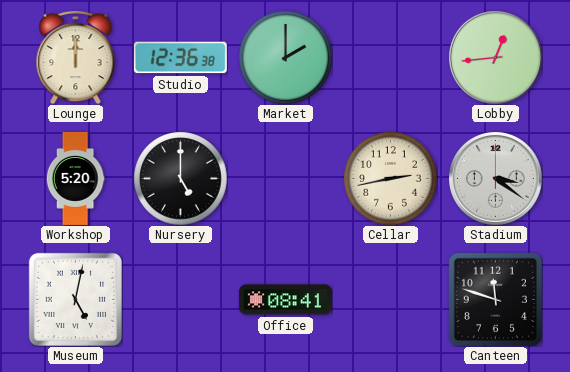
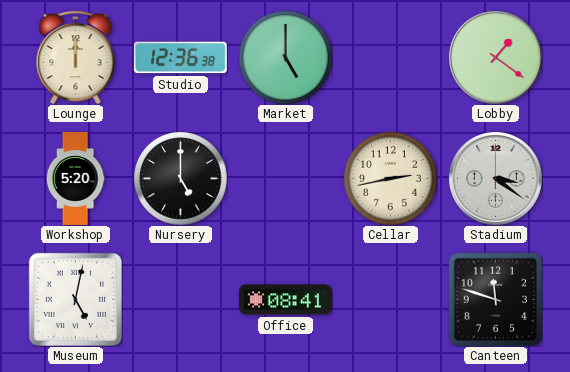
Market: 2:00 -> 5:00 (285, 57)
Lobby: 12:44 -> 1:21 (496, 58)
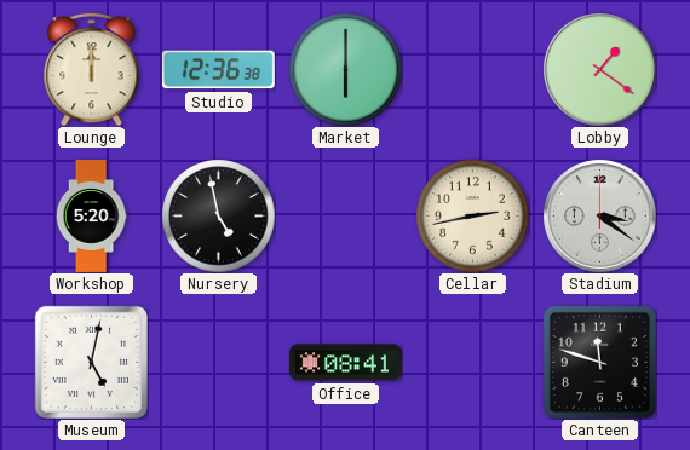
Market: 5:00 -> 6:00 (345, 69)
Nursery: 5:00 -> 4:58 (218, 215)
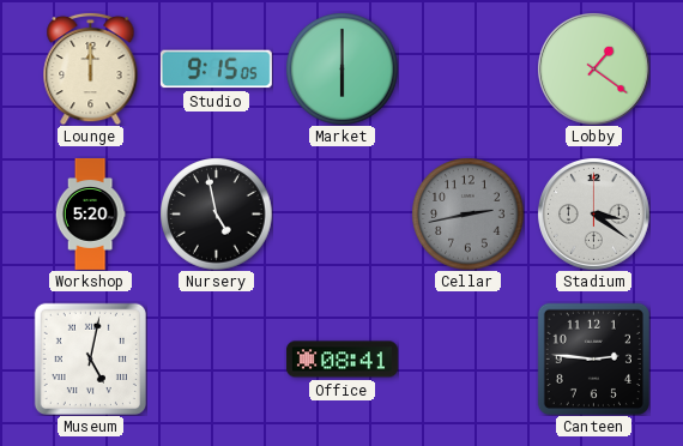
Studio: 12:36 -> 9:15 (216, 70)
Cellar dial: cream -> grey (467, 213)
Canteen: 11:48 -> 2:46 (593, 358)
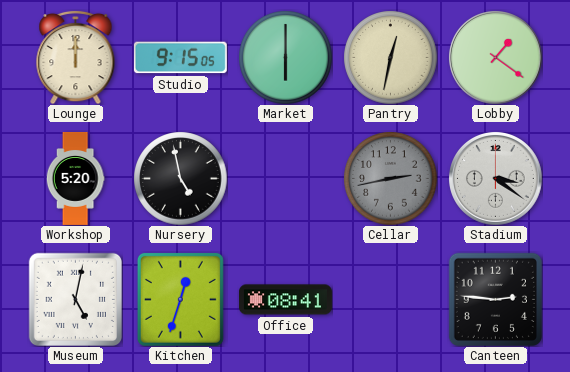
Pantry: none -> 12:32 (390, 57)
Kitchen: none -> 12:33 (180, 299)
